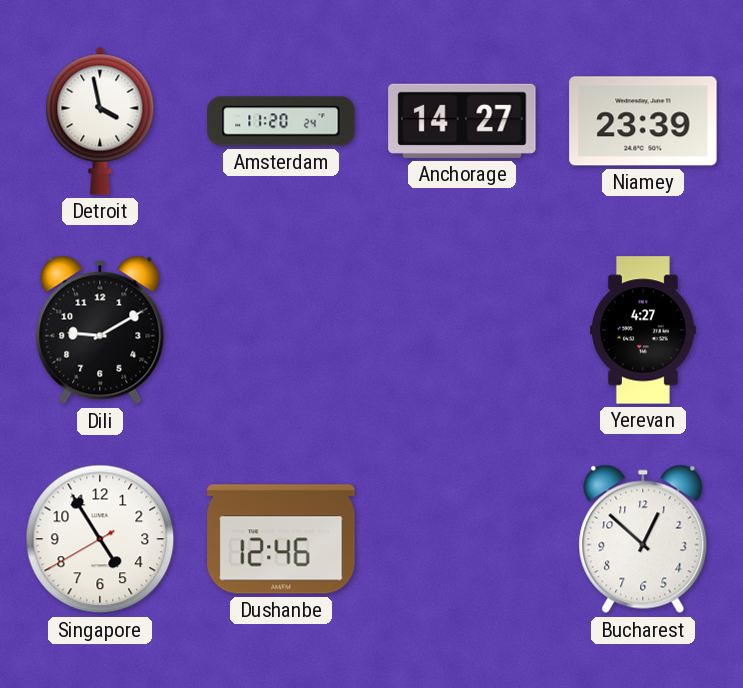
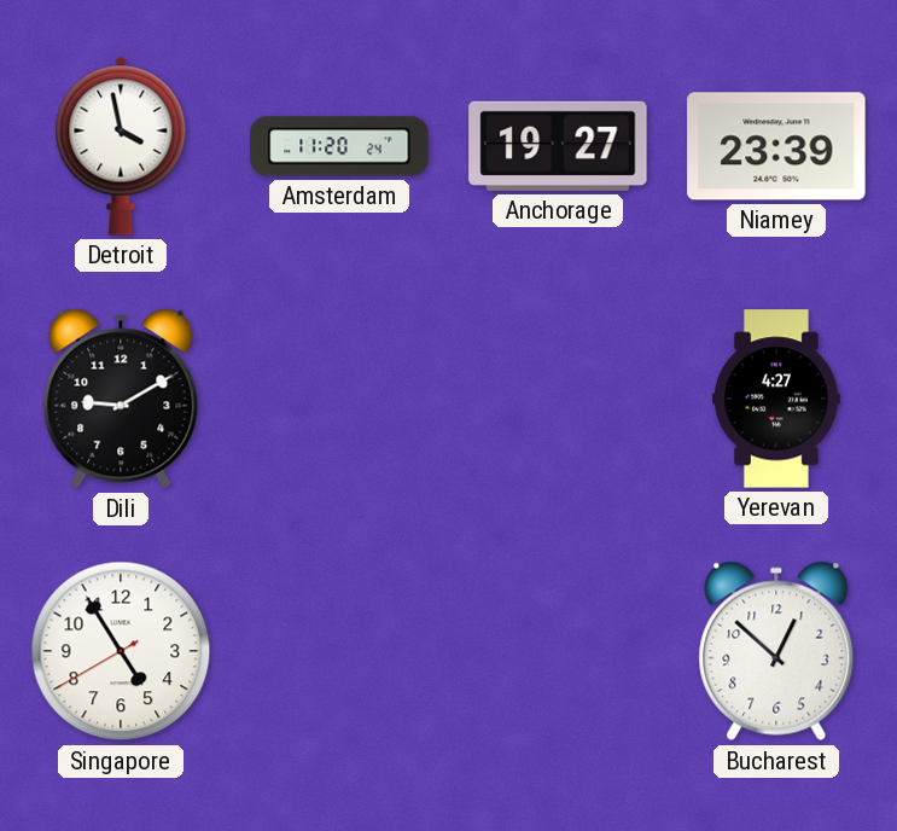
Anchorage: 14:27 -> 19:27 (558, 146)
Dushanbe: 12:46 -> none (281, 539)
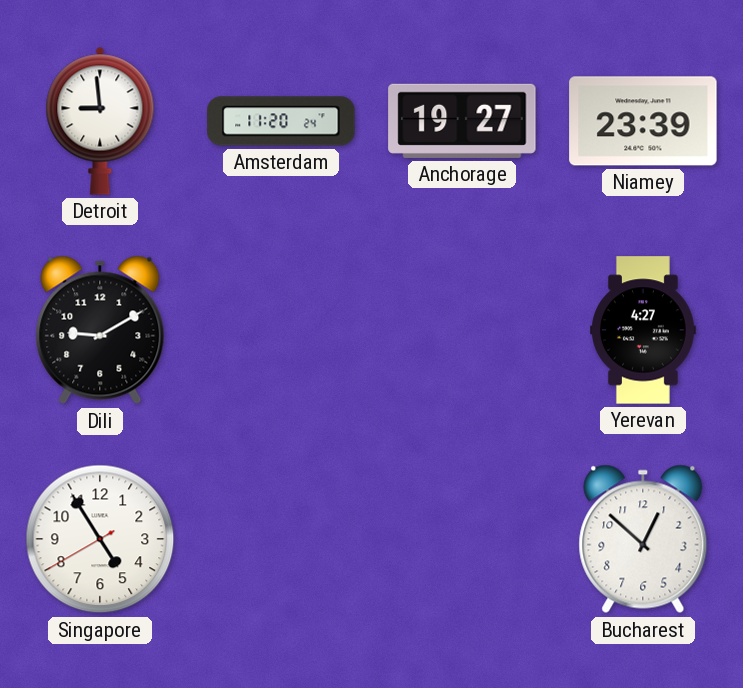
Detroit: 3:58 -> 8:59 (100, 121)
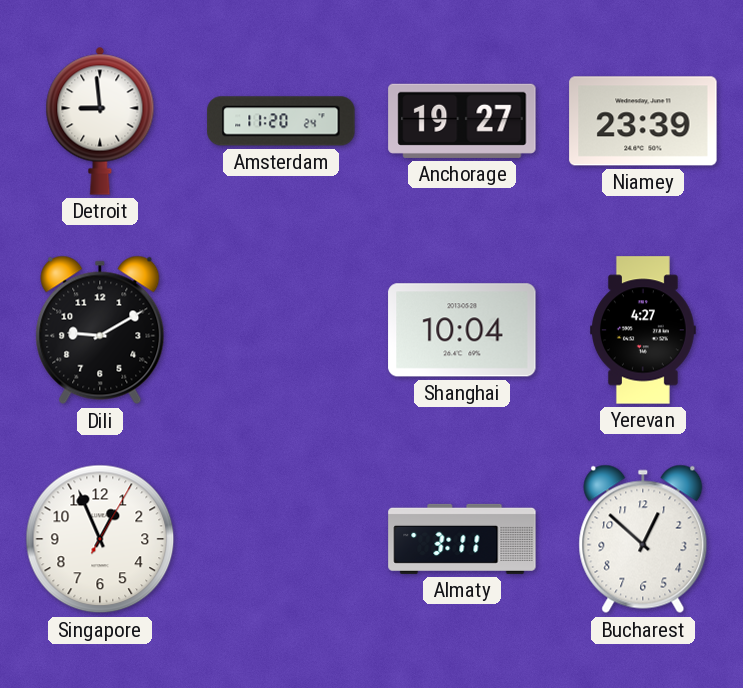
Shanghai: none -> 10:04 (462, 330)
Singapore: 4:54 -> 12:56 (100, 539)
Almaty: none -> 3:11 (462, 539)
